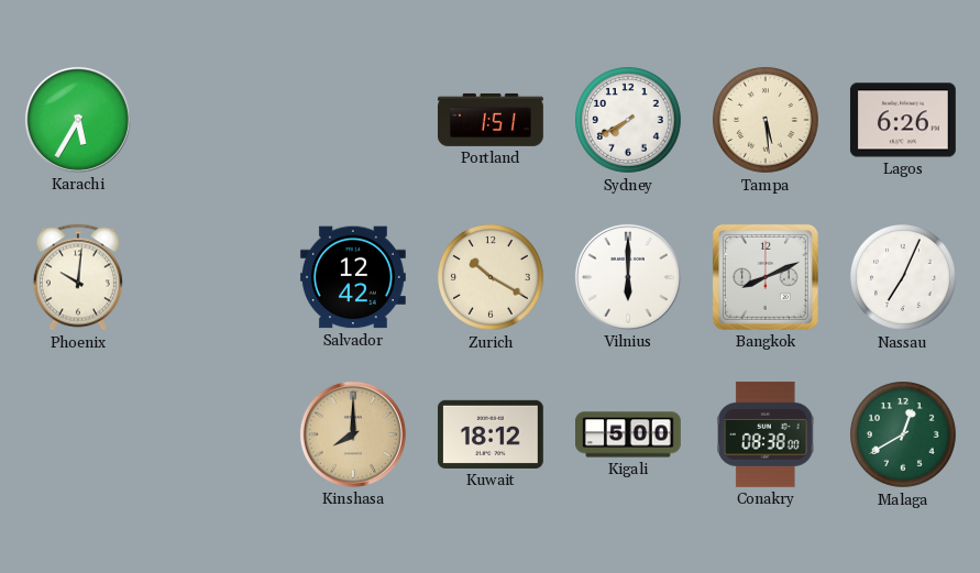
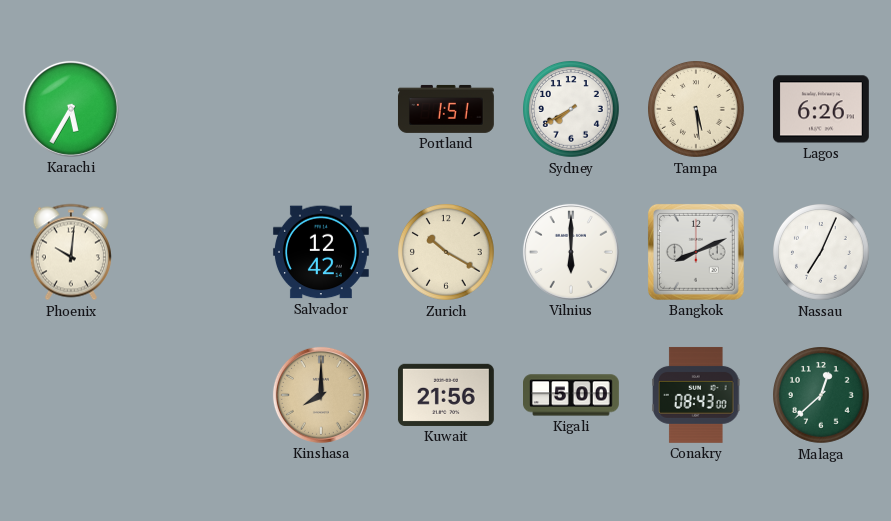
Kuwait: 18:12 -> 21:56 (446, 395)
Conakry: 08:38 -> 08:43 (696, 395)
Malaga: 12:40 -> 12:38 (822, 396)
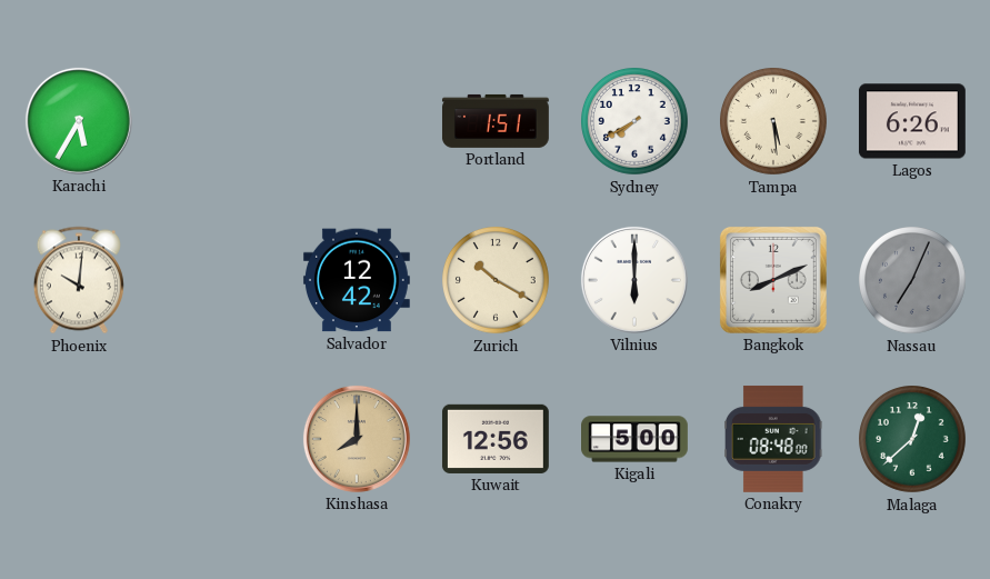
Nassau dial: white -> grey (913, 281)
Kuwait: 21:56 -> 12:56 (496, 439)
Conakry: 08:43 -> 08:48 (773, 439)
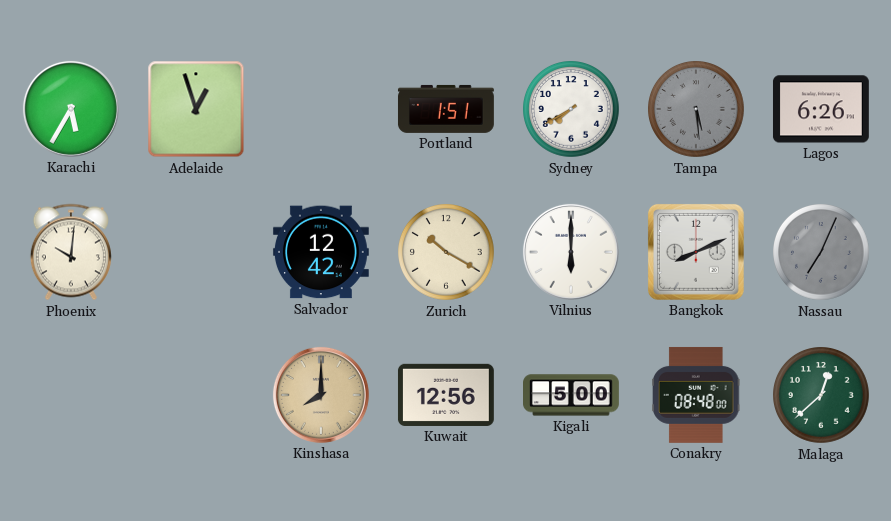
Adelaide: none -> 12:57 (196, 109)
Tampa dial: cream -> grey (697, 110)
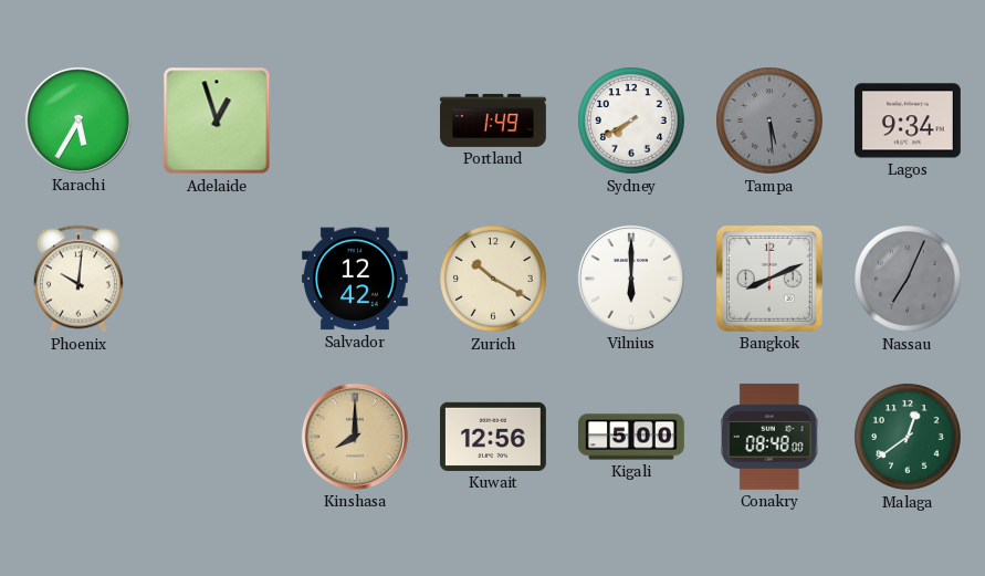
Portland: 1:51 -> 1:49 (493, 121)
Lagos: 6:26 -> 9:34 (908, 121)
Malaga: 12:38 -> 12:39 (909, 438)
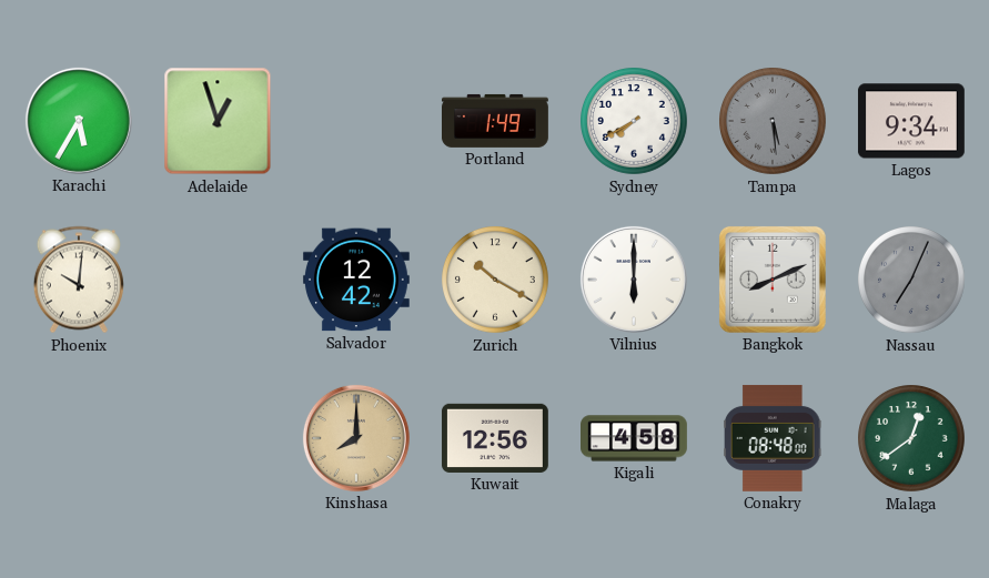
Kigali: 5:00 -> 4:58 (635, 438)
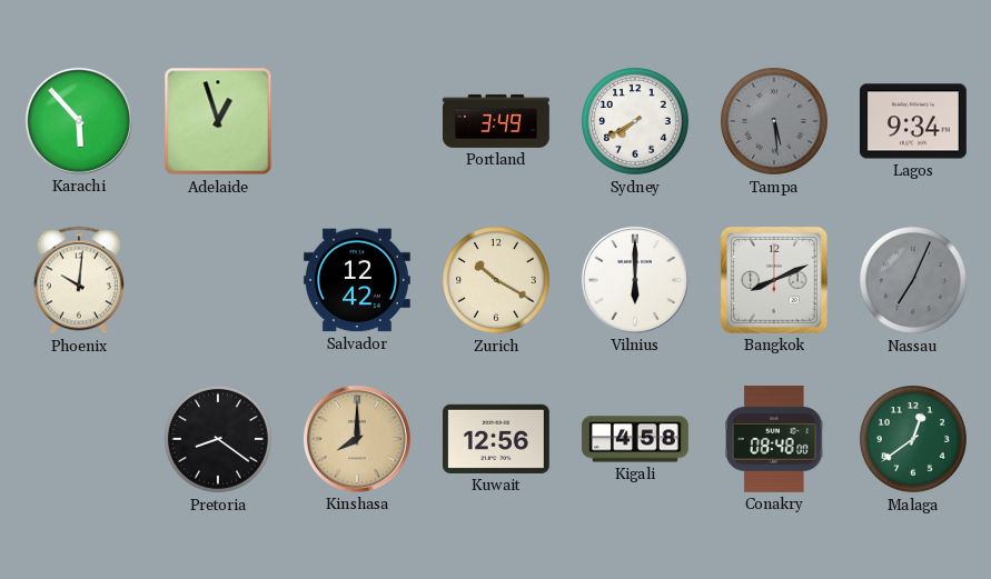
Karachi: 5:35 -> 5:53 (79, 121)
Portland: 1:49 -> 3:49 (496, 121)
Pretoria: none -> 8:21 (219, 440)
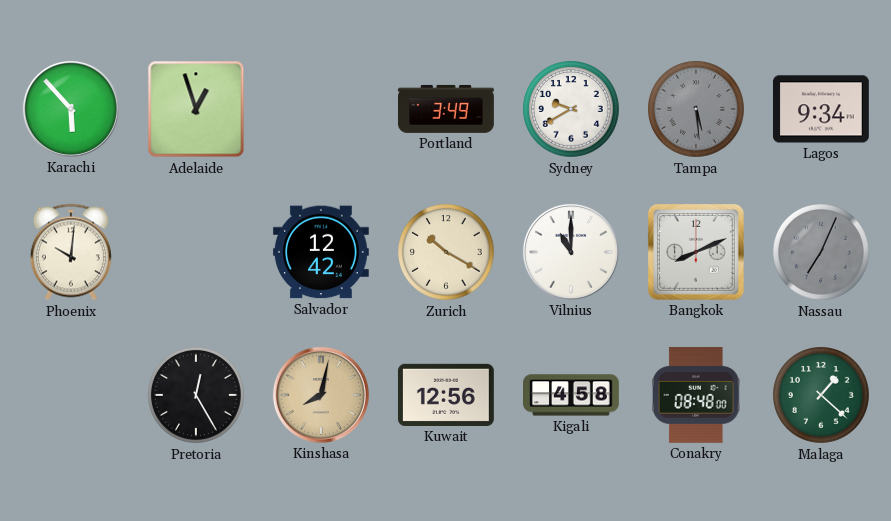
Sydney: 7:40 -> 9:40 (572, 110)
Vilnius: 6:00 -> 11:00 (571, 252)
Pretoria: 8:21 -> 12:25 (197, 396)
Kinshasa: 8:00 -> 8:02 (321, 395)
Malaga: 12:39 -> 1:22 (822, 396)
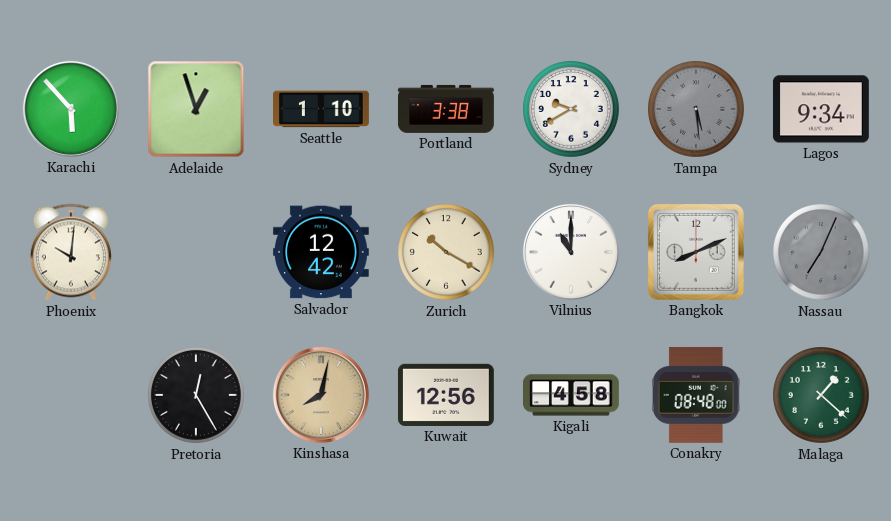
Seattle: none -> 1:10 (322, 109)
Portland: 3:49 -> 3:38 (446, 109)
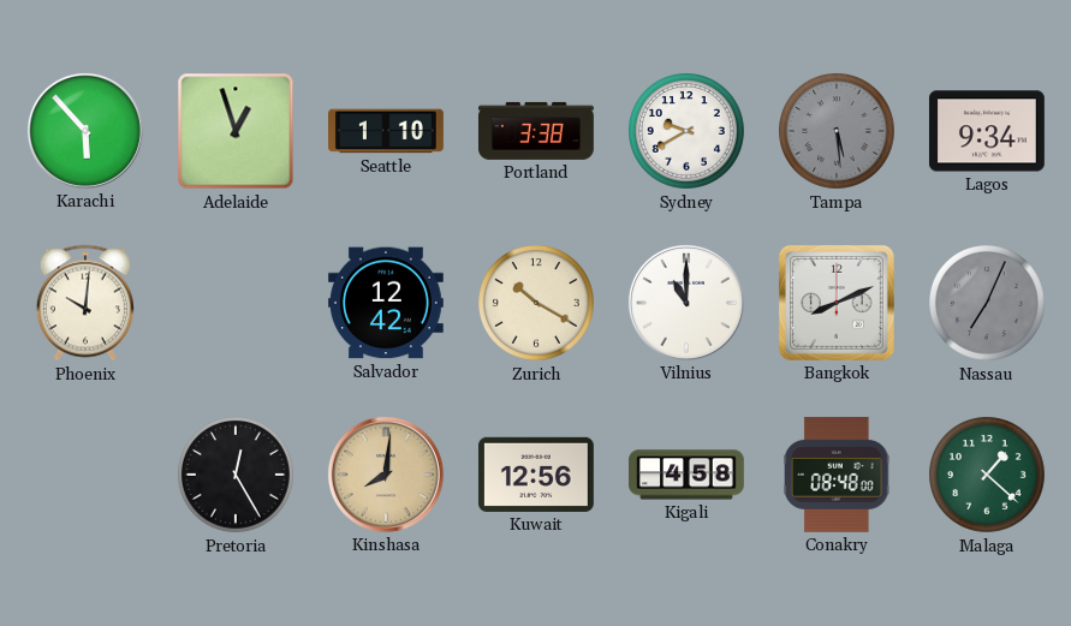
Kinshasa: 8:02 -> 8:01 (386, 475)
